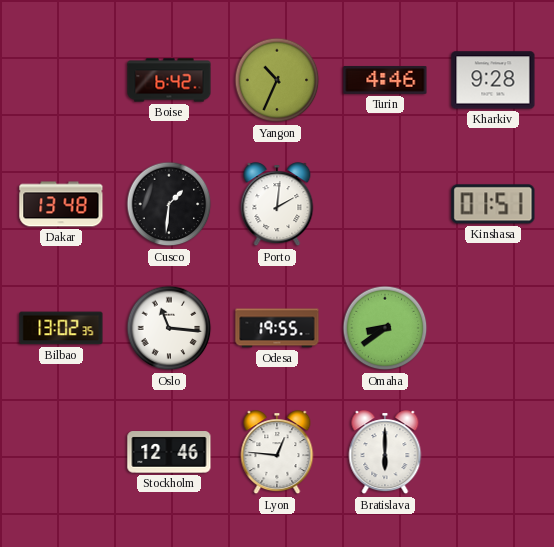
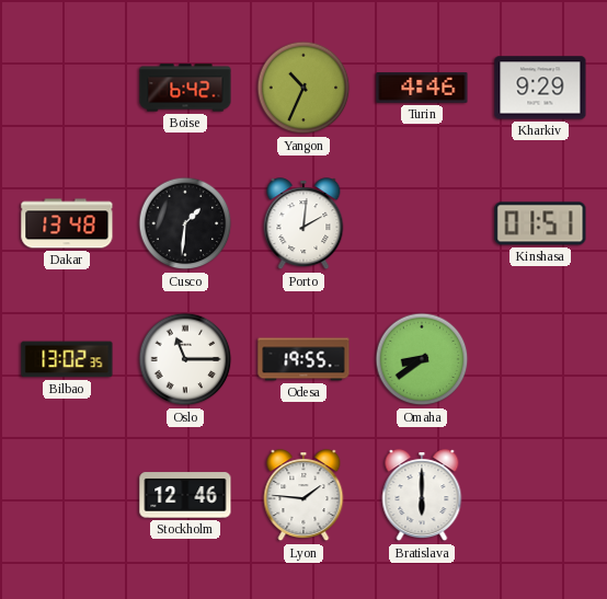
Kharkiv: 9:28 -> 9:29 (540, 88)
Oslo: 11:16 -> 11:15 (185, 359)
Lyon: 12:46 -> 1:46 (303, 496)
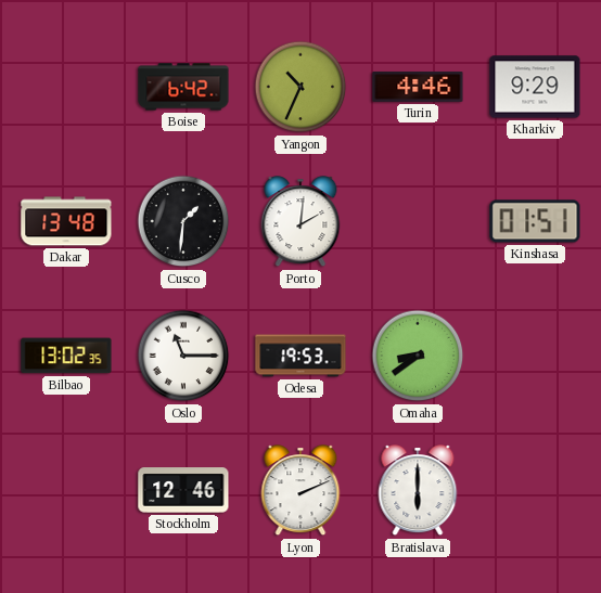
Odesa: 19:55 -> 19:53 (300, 356)
Lyon: 1:46 -> 2:11 (300, 491)
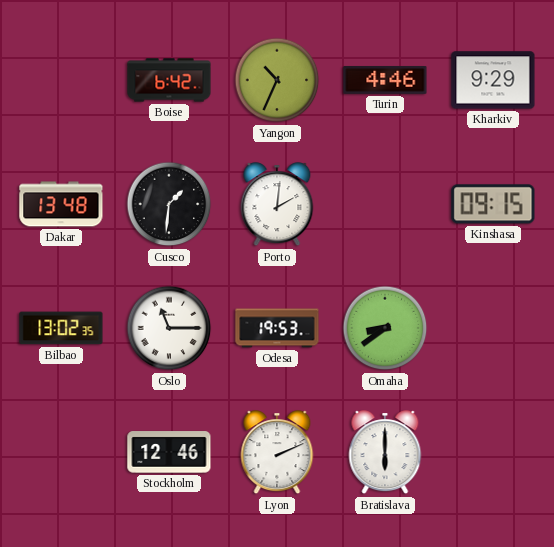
Kinshasa: 01:51 -> 09:15 (493, 204)
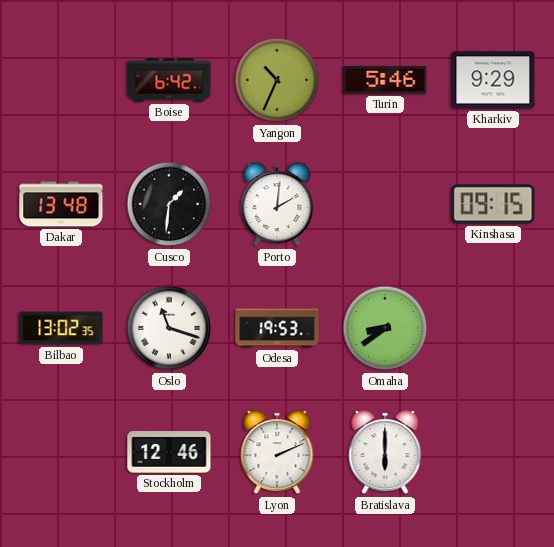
Turin: 4:46 -> 5:46 (385, 81)
Oslo: 11:15 -> 11:18 (169, 328)
